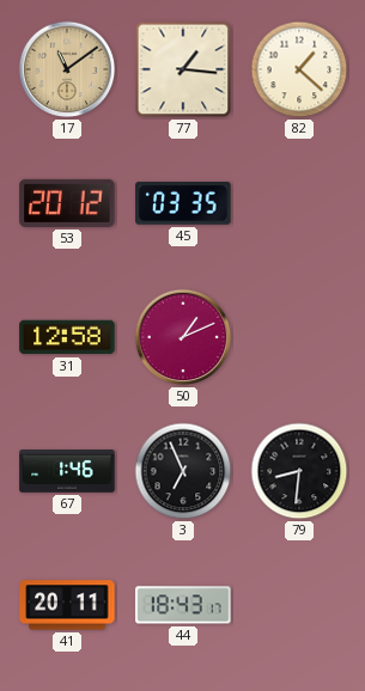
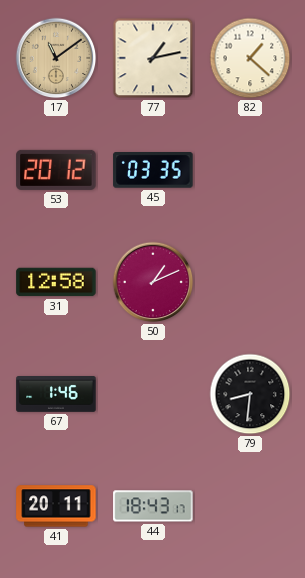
77: 1:16 -> 1:13 (153, 58)
3: 6:56 -> none (183, 471)
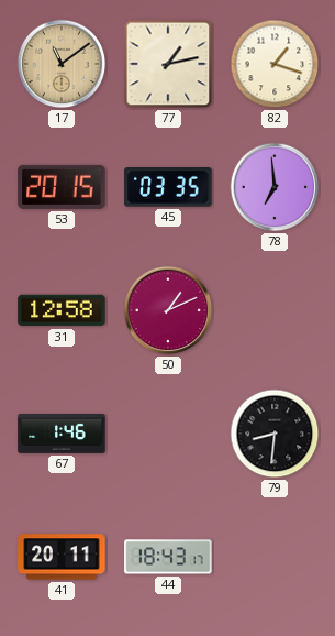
82: 1:22 -> 1:18 (275, 64)
53: 20:12 -> 20:15 (62, 187)
78: none -> 6:59 (275, 187)
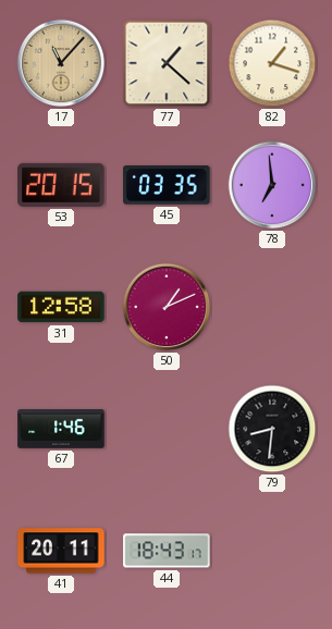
17: 11:09 -> 11:07 (61, 63)
77: 1:13 -> 1:22 (167, 63)
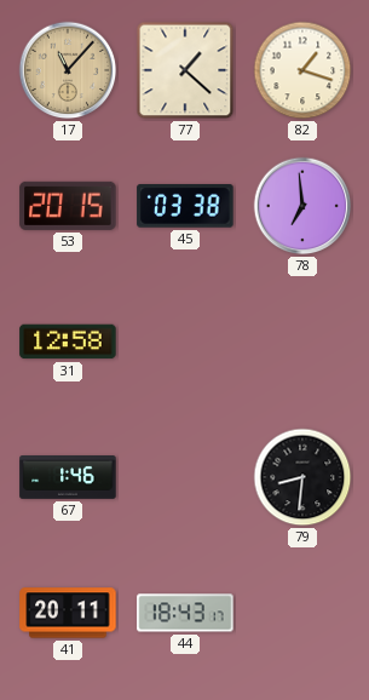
45: 03:35 -> 03:38 (185, 207)
50: 1:11 -> none (167, 307)
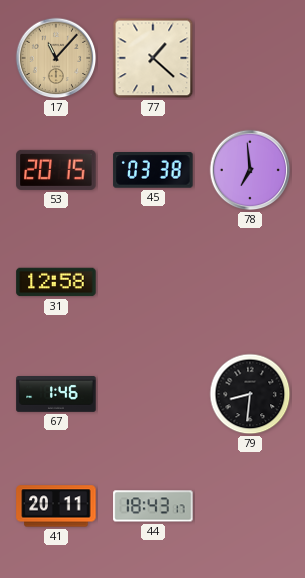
82: 1:18 -> none (302, 70)
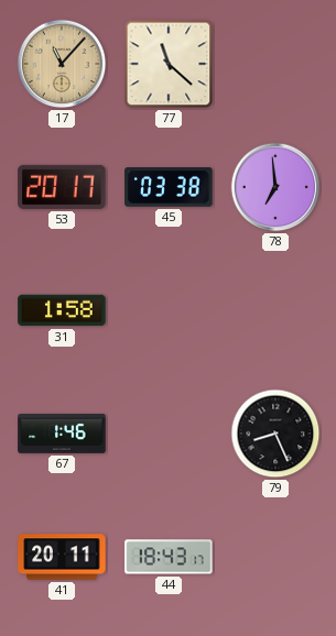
77: 1:22 -> 11:22 (169, 64)
53: 20:15 -> 20:17 (62, 187)
31: 12:58 -> 1:58 (62, 310)
79: 8:31 -> 8:26 (275, 434)
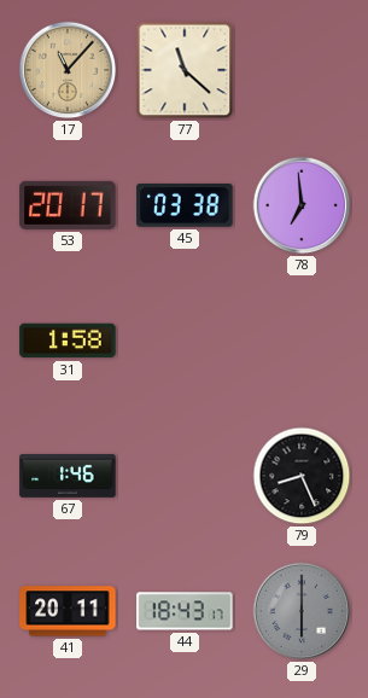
29: none -> 6:00 (302, 611)
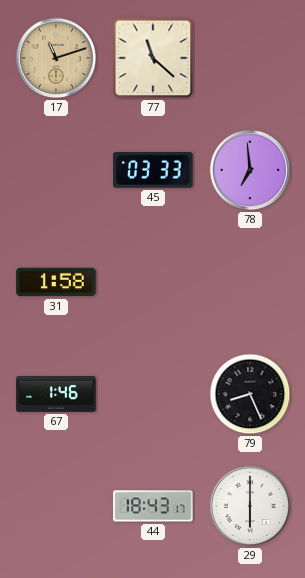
17: 11:07 -> 11:12 (56, 58)
53: 20:17 -> none (68, 205)
45: 03:38 -> 03:33 (153, 171)
41: 20:11 -> none (68, 611)
29 dial: grey -> white (250, 506)
